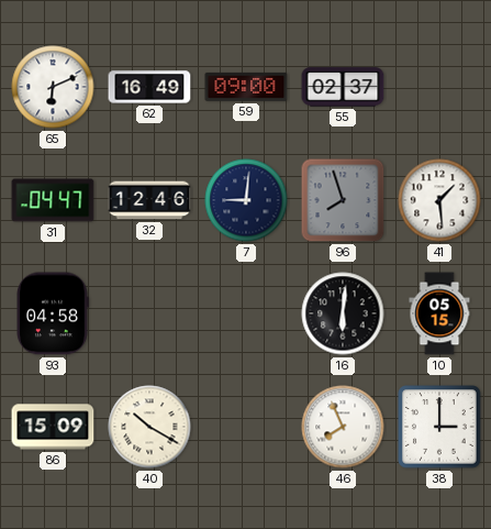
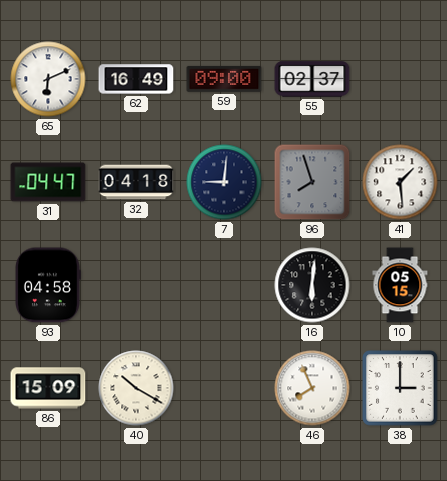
32: 12:46 -> 04:18 (136, 182)
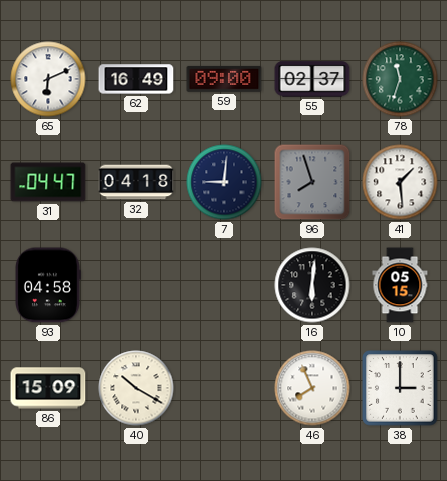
78: none -> 11:33 (400, 79)
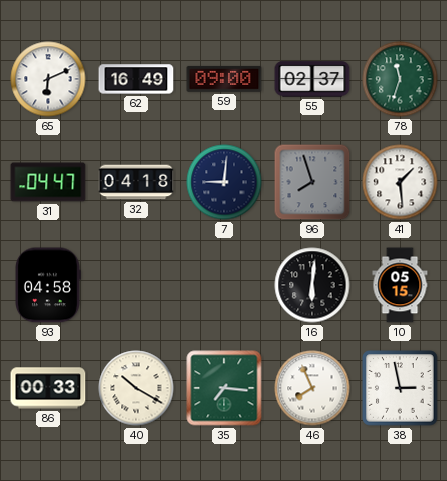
86: 15:09 -> 00:33 (48, 388)
35: none -> 7:16 (224, 388)
38: 3:00 -> 2:58 (400, 388)
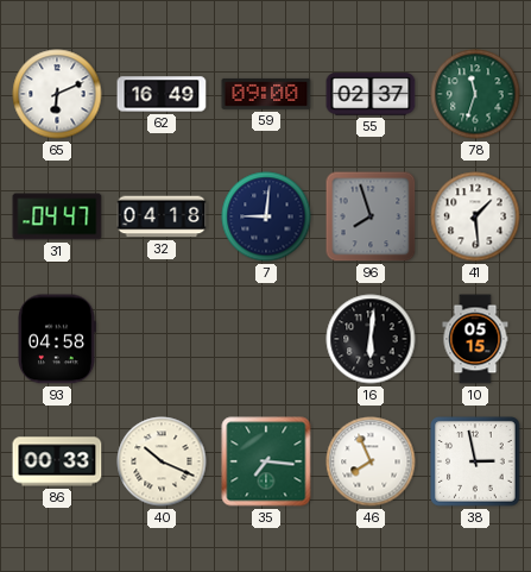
40: 10:20 -> 10:19 (162, 461)
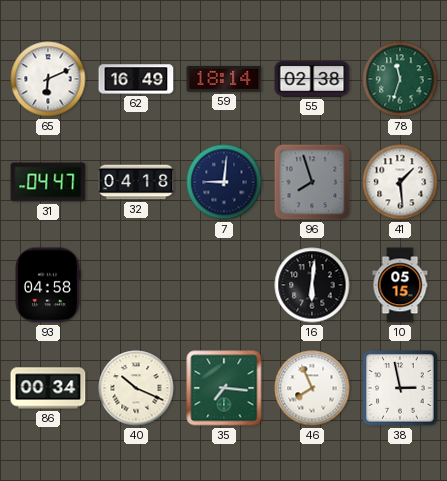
59: 09:00 -> 18:14 (224, 79)
55: 02:37 -> 02:38 (312, 79)
86: 00:33 -> 00:34 (48, 388)
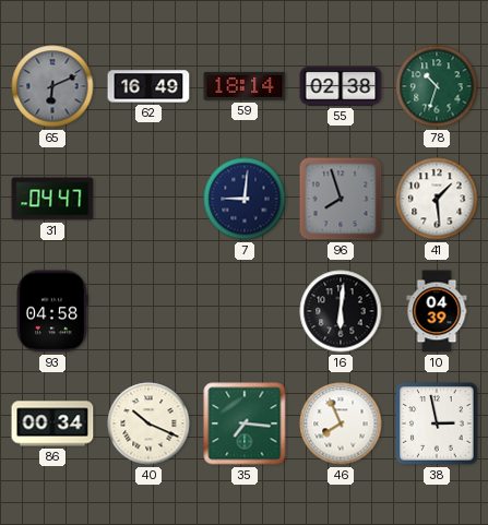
65 dial: white -> grey (52, 86)
78: 11:33 -> 10:33 (437, 86)
32: 04:18 -> none (136, 182)
10: 05:15 -> 04:39 (437, 311)
